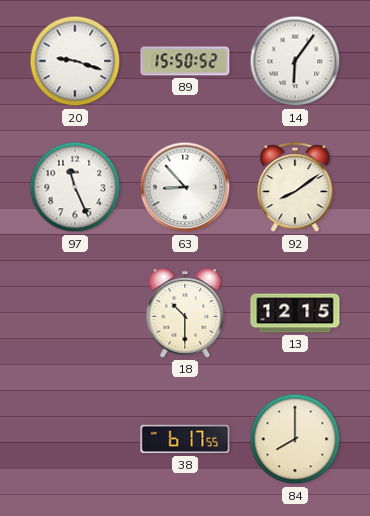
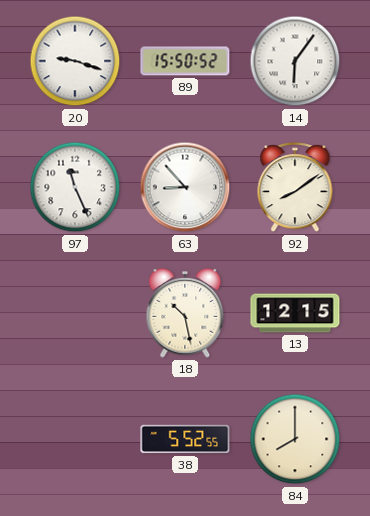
18: 10:30 -> 10:28 (185, 313)
38: 6:17 -> 5:52 (185, 439)
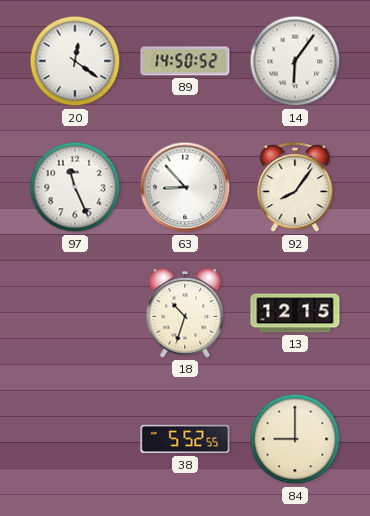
20: 9:18 -> 12:21 (75, 61)
89: 15:50 -> 14:50 (185, 61)
92: 8:09 -> 8:06 (295, 188)
18: 10:28 -> 10:33 (185, 313)
84: 8:00 -> 9:00 (295, 439)
